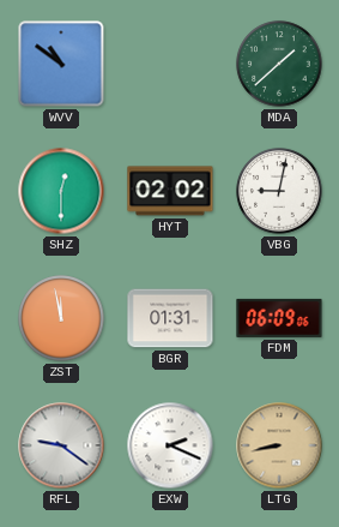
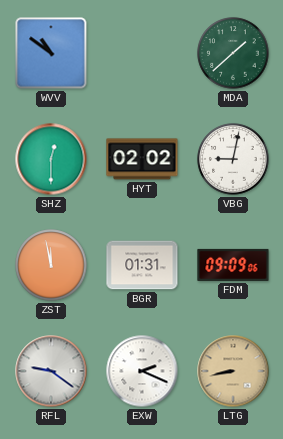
FDM: 06:09 -> 09:09 (233, 265)
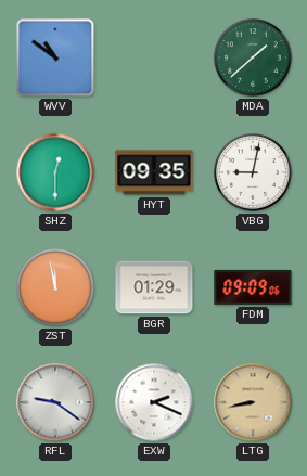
HYT: 02:02 -> 09:35 (154, 172)
BGR: 01:31 -> 01:29 (154, 287)
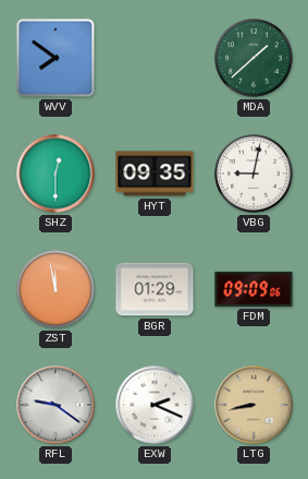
WVV: 10:51 -> 7:51 (56, 58)
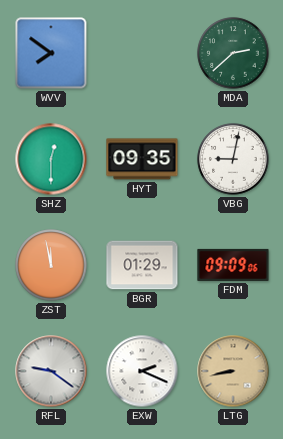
MDA: 1:38 -> 2:38 (233, 53)
